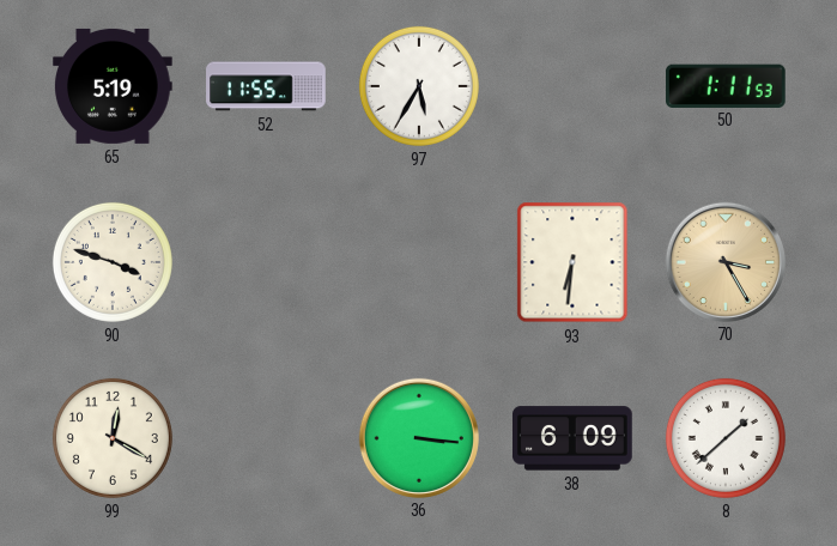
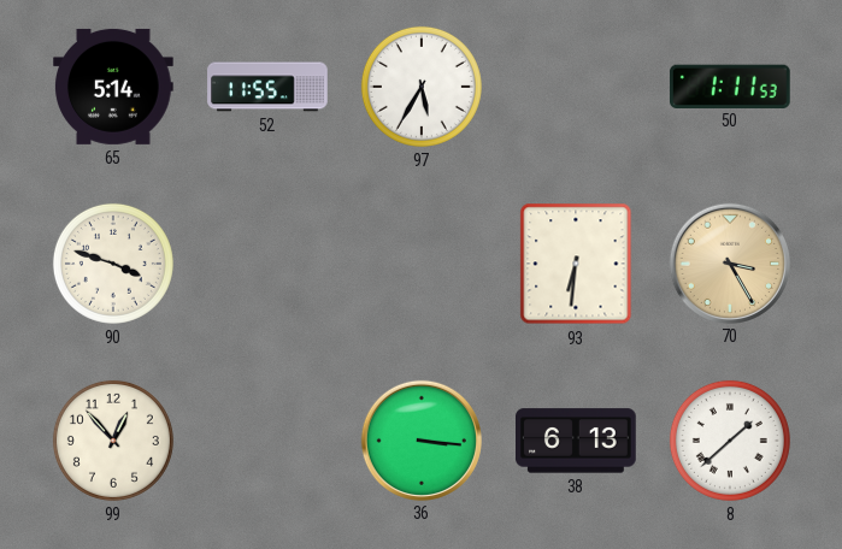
65: 5:19 -> 5:14 (114, 87)
99: 12:20 -> 12:53 (113, 441)
38: 6:09 -> 6:13 (577, 441)
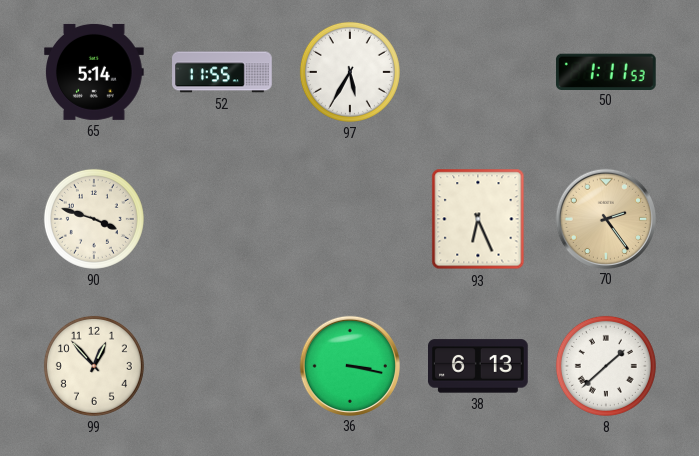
93: 6:31 -> 6:26 (478, 219)
70: 3:25 -> 2:24 (605, 218)
36: 3:16 -> 3:17 (349, 365)
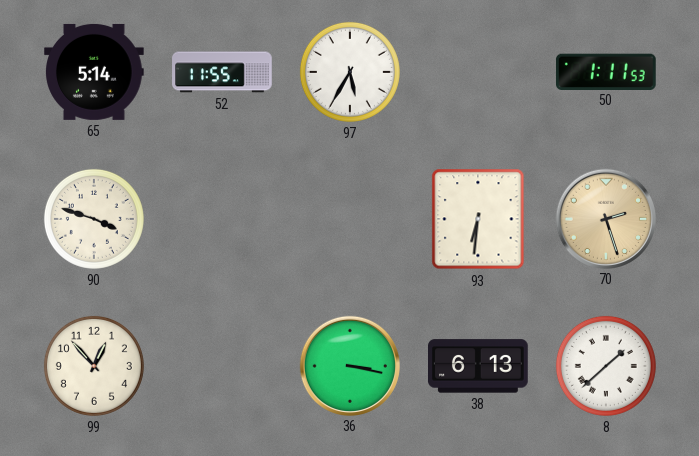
93: 6:26 -> 6:31 (478, 219)
70: 2:24 -> 2:27 (605, 218)
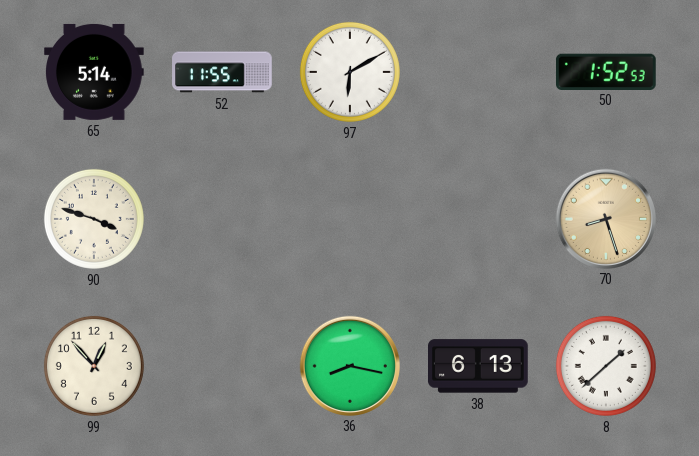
97: 5:35 -> 6:10 (350, 72)
50: 1:11 -> 1:52 (606, 71)
93: 6:31 -> none (478, 219)
70: 2:27 -> 8:27 (605, 218)
36: 3:17 -> 8:17 (349, 365)
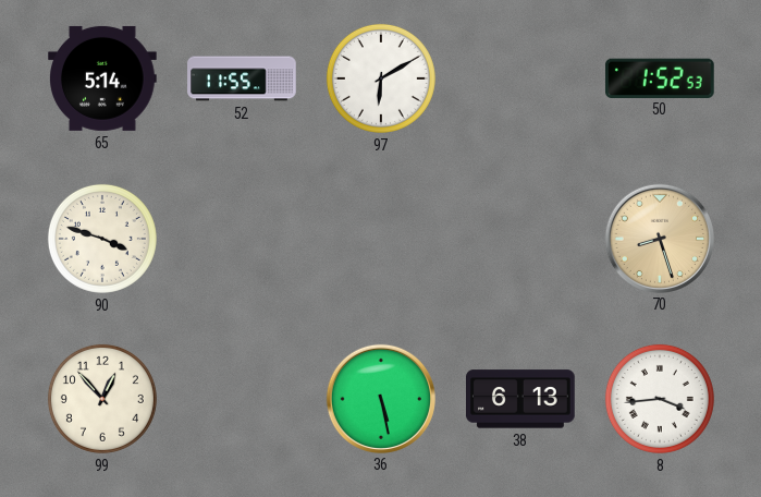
36: 8:17 -> 5:28 (380, 398)
8: 1:38 -> 3:44 (660, 399)
